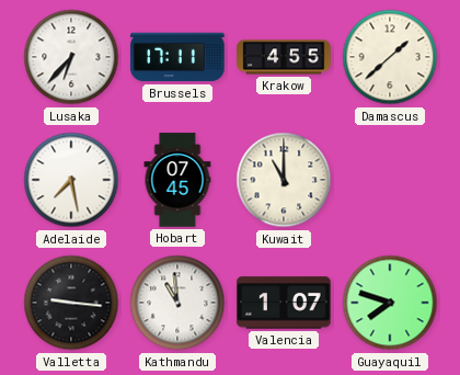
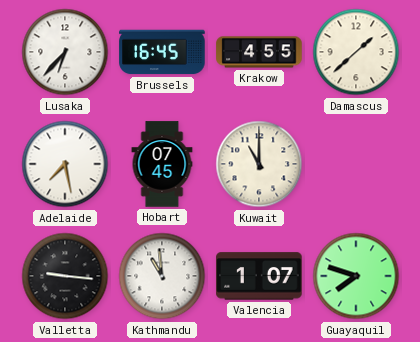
Brussels: 17:11 -> 16:45 (162, 52)
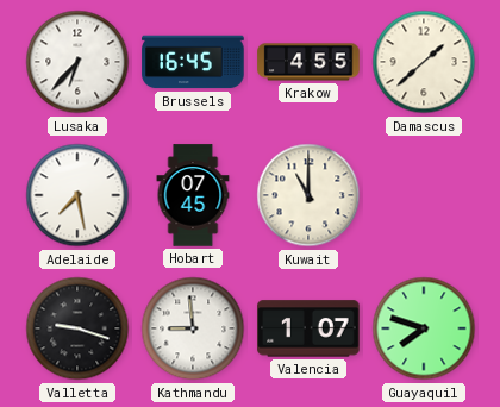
Valletta: 9:16 -> 9:18 (77, 328)
Kathmandu: 10:59 -> 8:59 (193, 328)
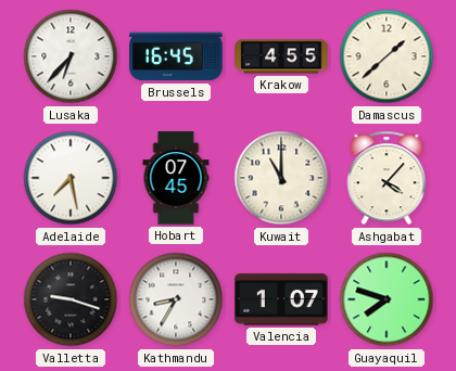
Ashgabat: none -> 4:07 (387, 178)
Kathmandu: 8:59 -> 8:35 (176, 299)
